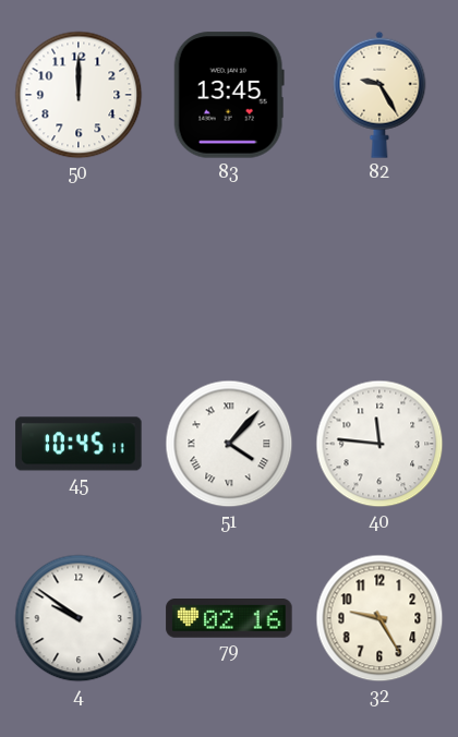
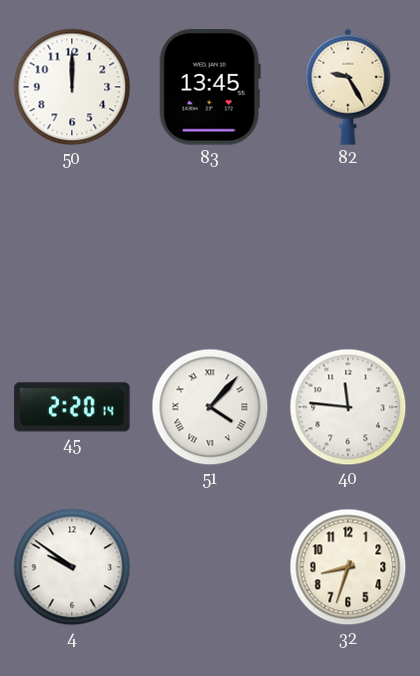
45: 10:45 -> 2:20 (72, 407)
79: 02:16 -> none (229, 618)
32: 9:25 -> 8:33 (348, 567)
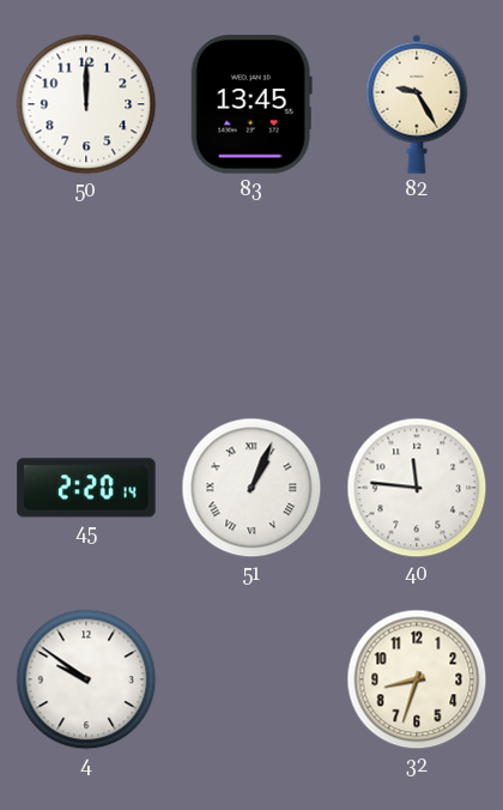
51: 4:07 -> 1:04 (251, 488)
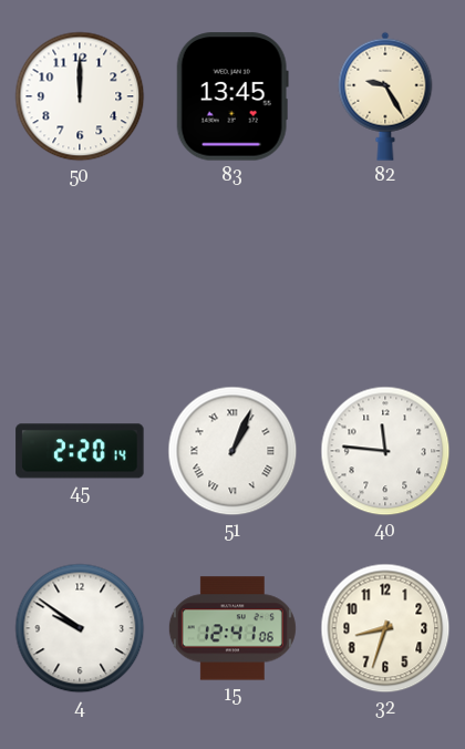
15: none -> 12:41 (232, 628)
